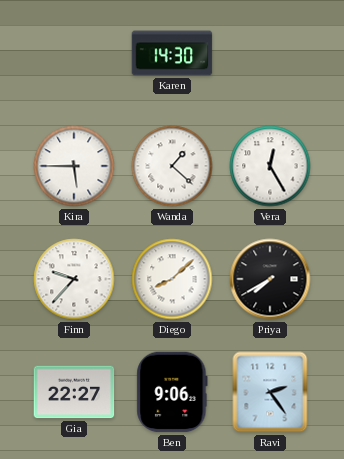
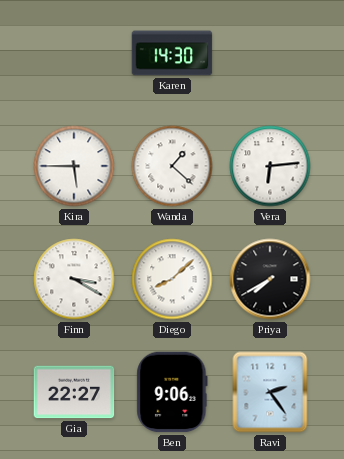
Vera: 12:25 -> 6:14 (270, 166)
Finn: 9:37 -> 3:20 (74, 279)
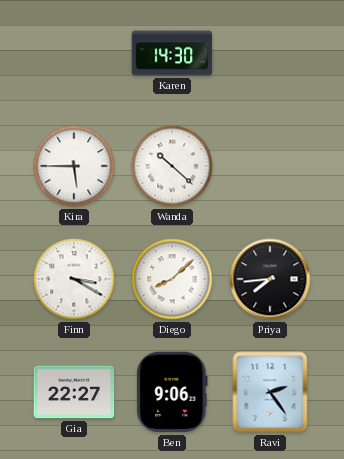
Wanda: 1:22 -> 10:22 (172, 166)
Vera: 6:14 -> none (270, 166)
Priya: 7:40 -> 7:44 (270, 279)
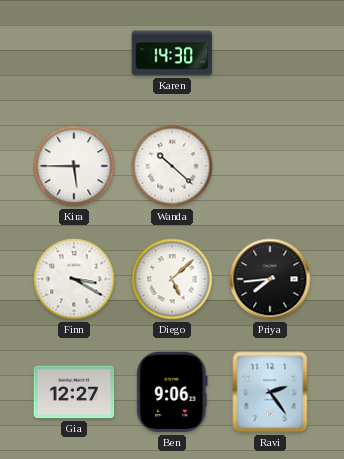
Diego: 8:08 -> 5:08 (172, 279)
Gia: 22:27 -> 12:27 (74, 392)
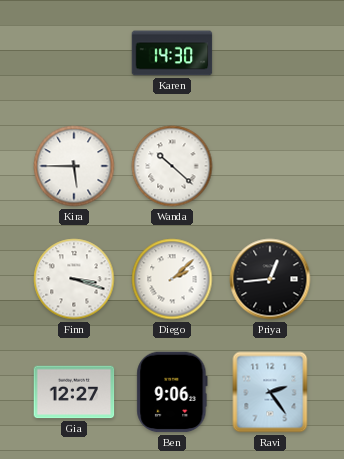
Finn: 3:20 -> 3:18 (74, 279)
Diego: 5:08 -> 2:08 (172, 279)
Priya: 7:44 -> 12:44 (270, 279)
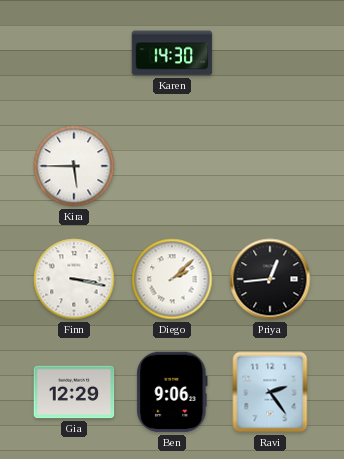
Wanda: 10:22 -> none (172, 166)
Finn: 3:18 -> 3:17 (74, 279)
Gia: 12:27 -> 12:29 (74, 392)
